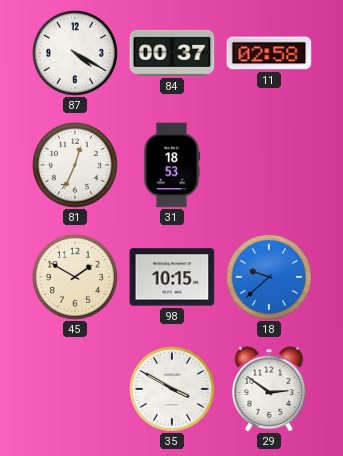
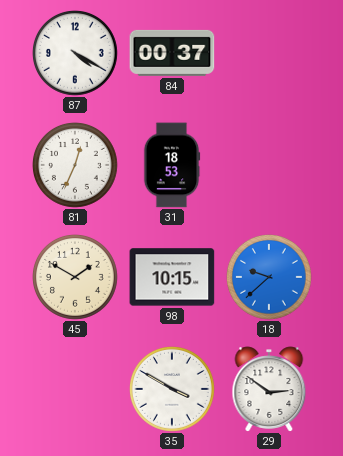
11: 02:58 -> none (269, 53)
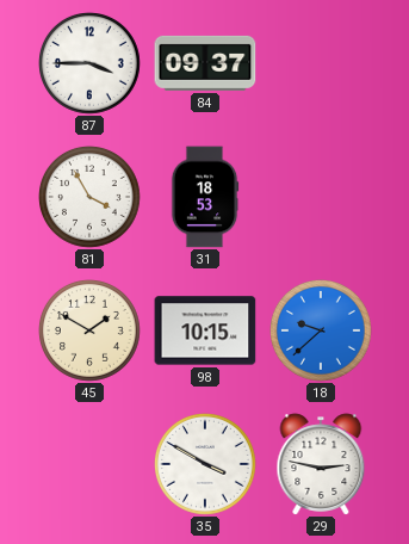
87: 4:20 -> 3:45 (91, 64)
84: 00:37 -> 09:37 (205, 63)
81: 12:34 -> 3:55 (91, 198)
29: 2:51 -> 2:47 (321, 464)
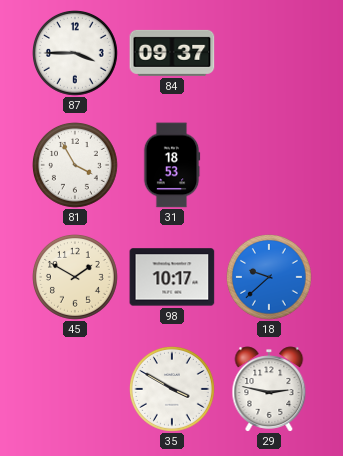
98: 10:15 -> 10:17 (172, 277)
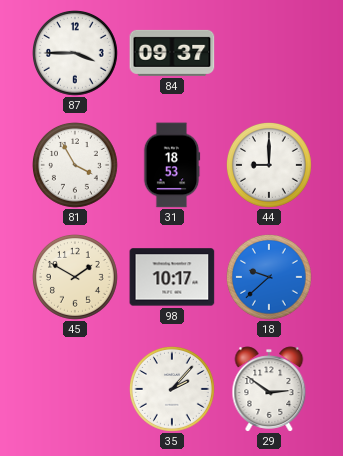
44: none -> 9:00 (270, 166)
35: 3:50 -> 2:07 (173, 390)
29: 2:47 -> 2:51 (269, 389)
